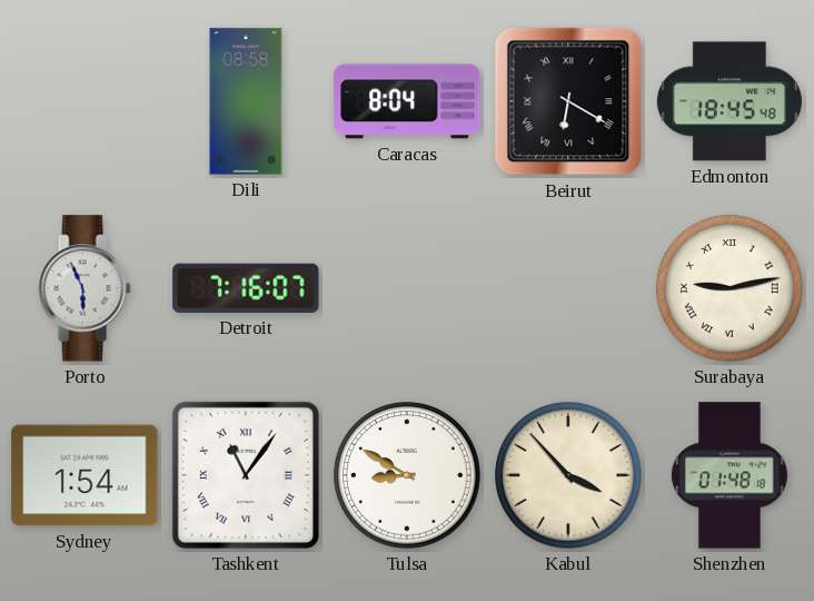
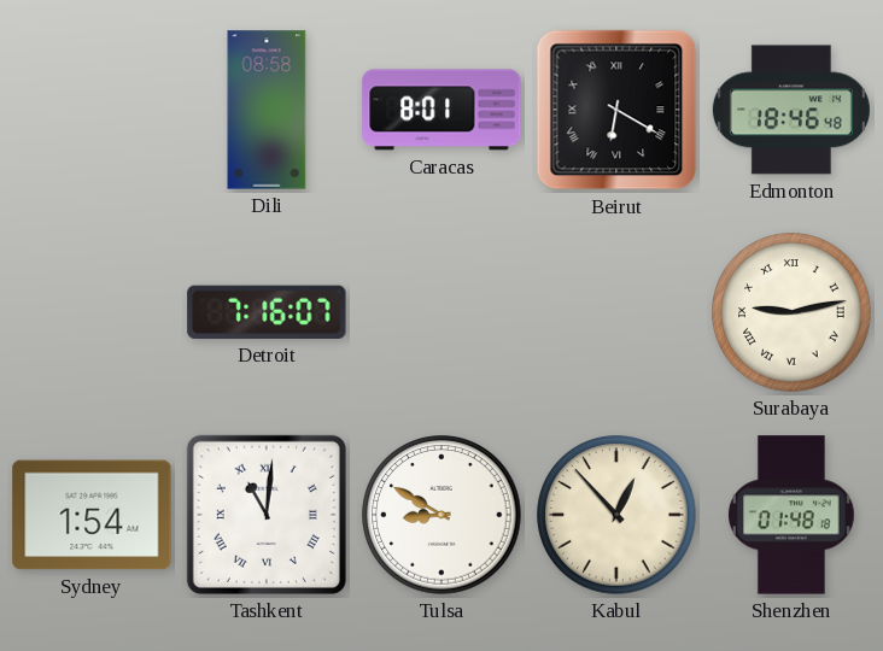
Caracas: 8:04 -> 8:01 (441, 110)
Edmonton: 18:45 -> 18:46 (791, 110)
Porto: 5:56 -> none (85, 288)
Tashkent: 11:06 -> 11:01 (267, 515)
Kabul: 3:53 -> 12:53 (616, 515)
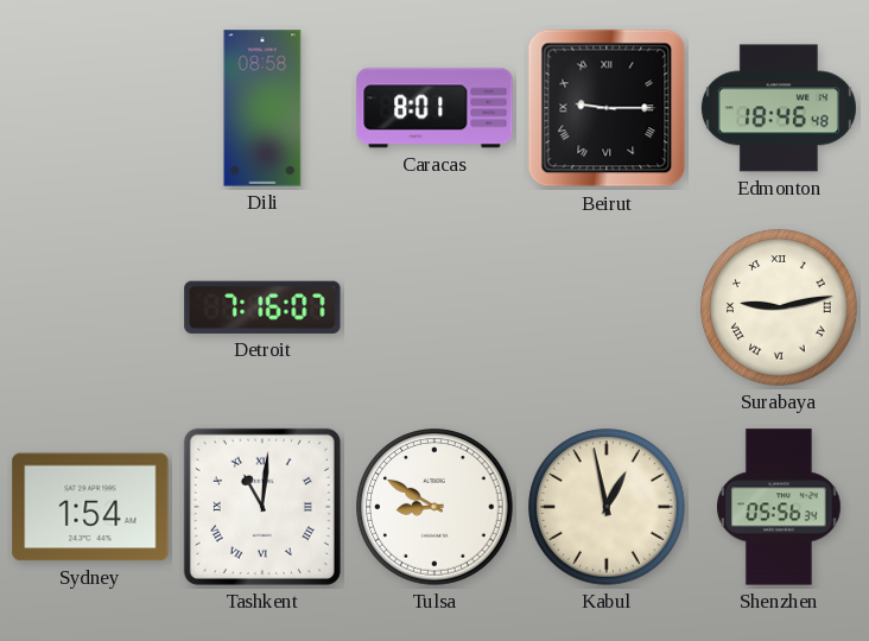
Beirut: 6:20 -> 9:15 (607, 108)
Kabul: 12:53 -> 12:58 (607, 507)
Shenzhen: 01:48 -> 05:56 (779, 507)
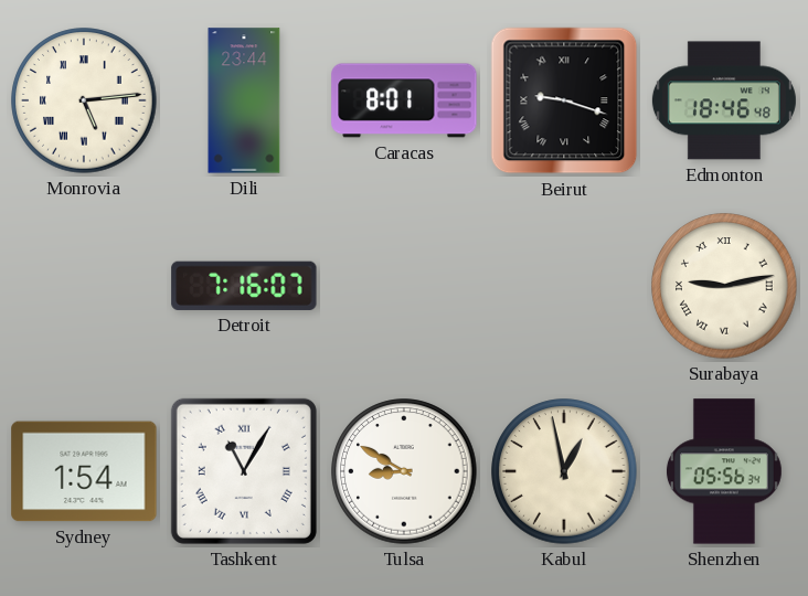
Monrovia: none -> 5:14 (84, 100)
Dili: 08:58 -> 23:44 (244, 100)
Beirut: 9:15 -> 9:18 (564, 100)
Tashkent: 11:01 -> 11:05 (244, 471)
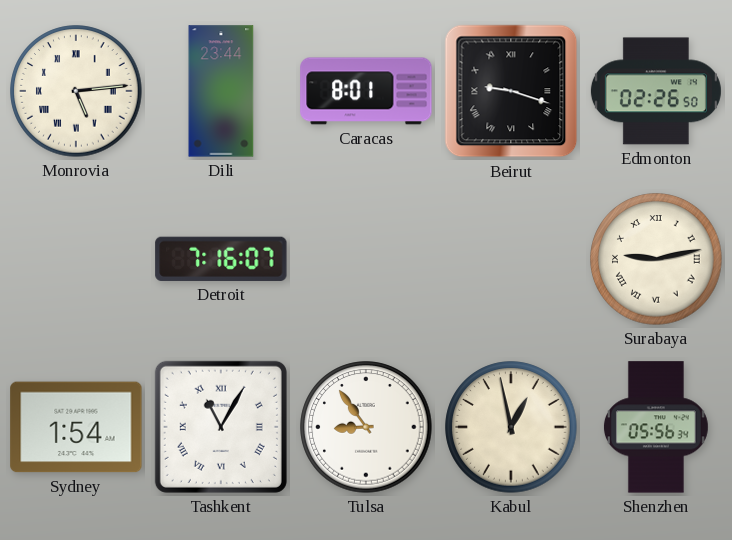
Edmonton: 18:46 -> 02:26 (656, 91)
Tulsa: 8:50 -> 8:54 (366, 427)
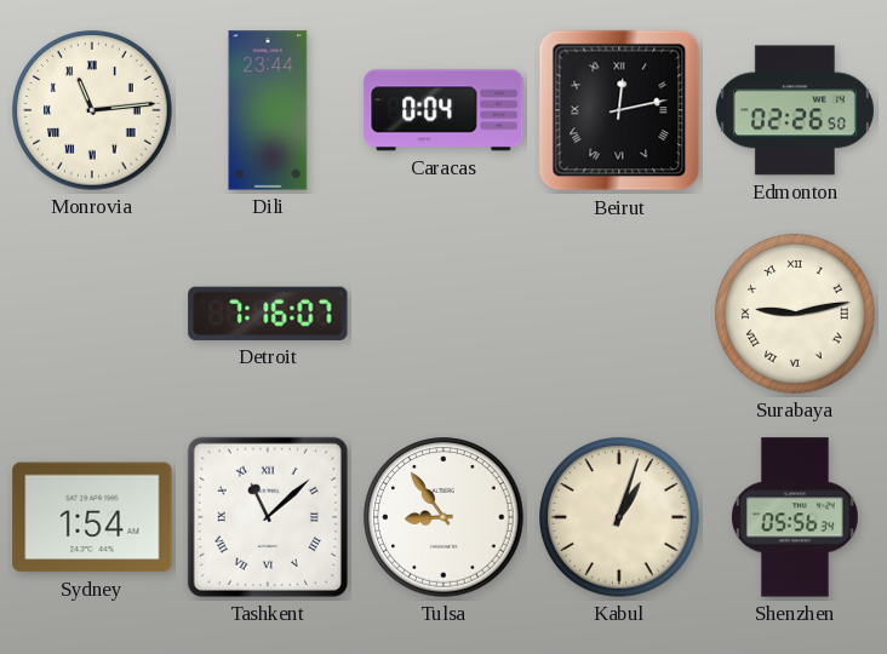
Monrovia: 5:14 -> 11:14 (92, 110)
Caracas: 8:01 -> 0:04 (443, 110)
Beirut: 9:18 -> 12:13 (619, 110)
Tashkent: 11:05 -> 11:08 (268, 517)
Kabul: 12:58 -> 1:03 (619, 517)
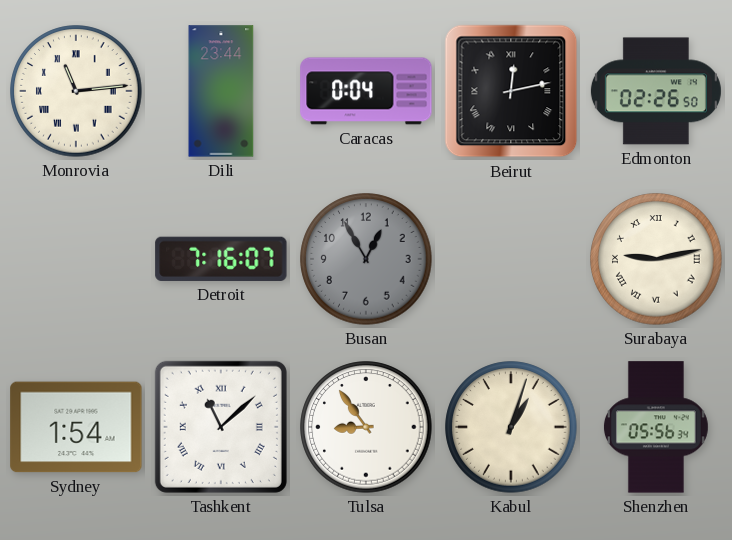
Busan: none -> 12:55 (366, 259)
